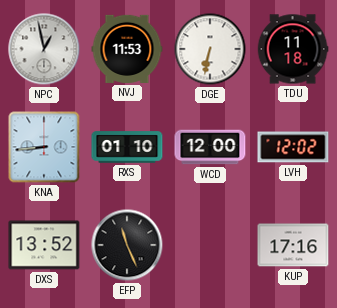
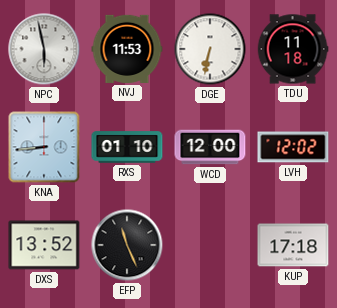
NPC: 12:58 -> 5:58 (44, 49)
KUP: 17:16 -> 17:18 (293, 245)
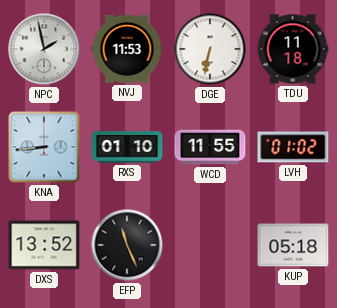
NPC: 5:58 -> 1:58 (44, 49)
WCD: 12:00 -> 11:55 (210, 147)
LVH: 12:02 -> 01:02 (293, 147)
KUP: 17:18 -> 05:18 (293, 245)
